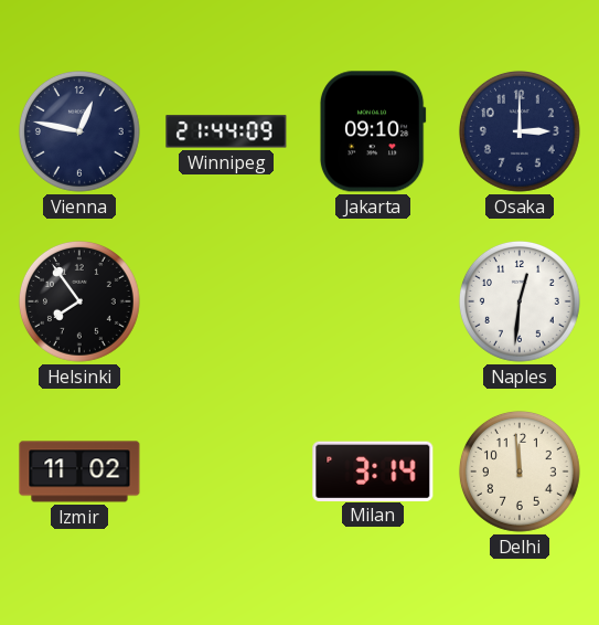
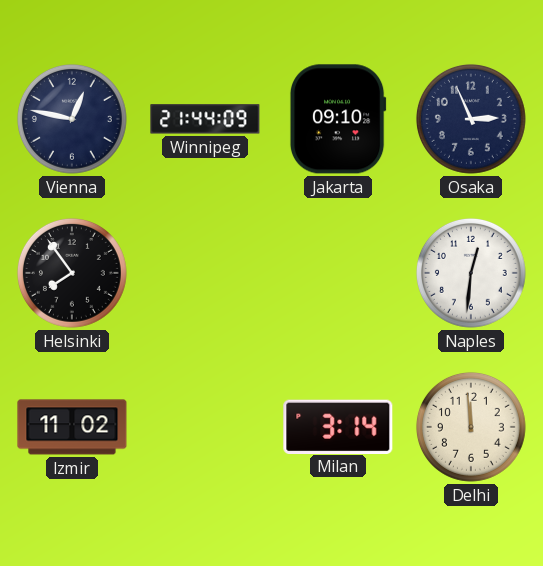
Osaka: 3:00 -> 2:56 (471, 119)
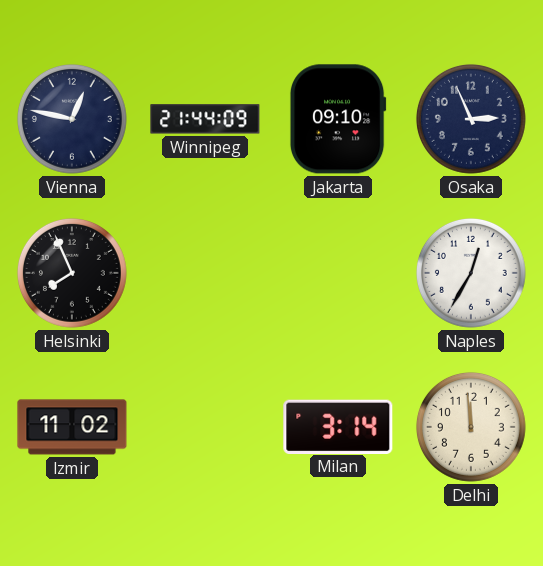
Helsinki: 7:54 -> 7:56 (72, 273)
Naples: 12:31 -> 12:35 (471, 273)
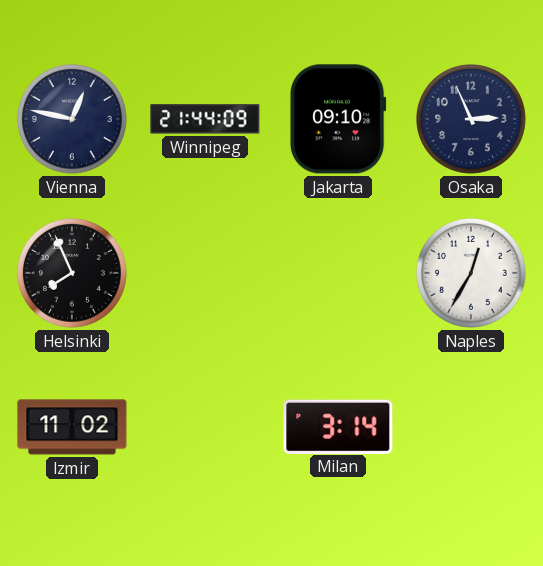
Delhi: 11:59 -> none (471, 427)
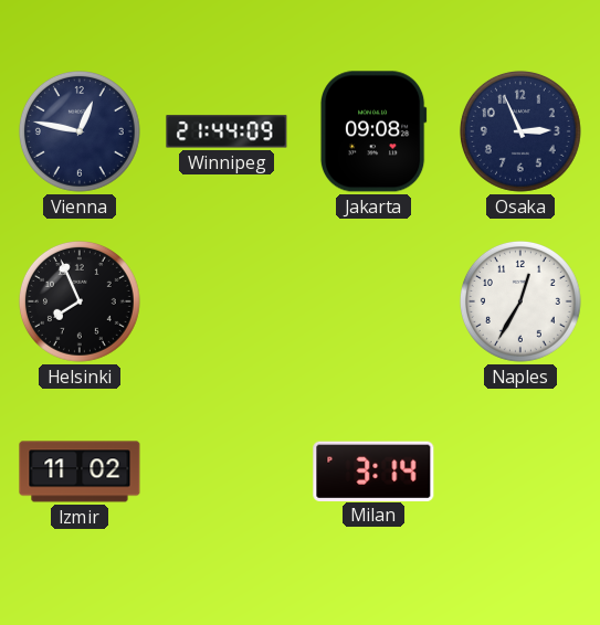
Jakarta: 09:10 -> 09:08 (373, 131)
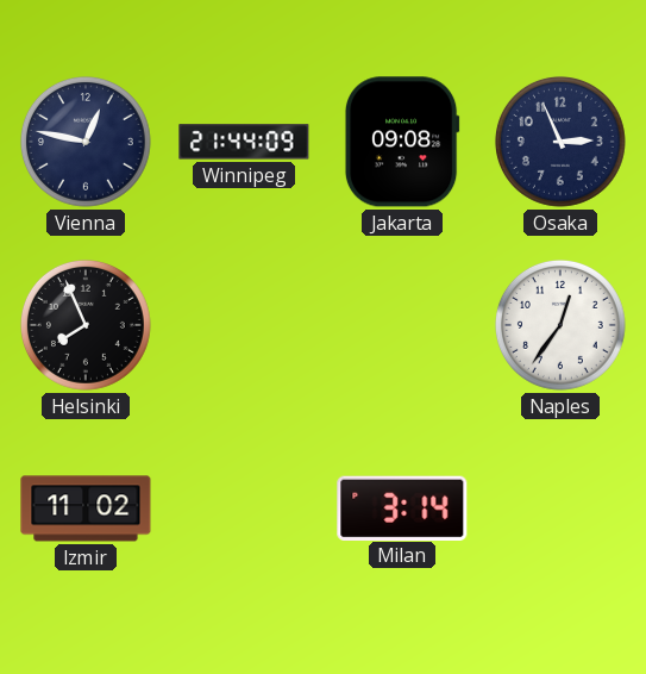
Naples: 12:35 -> 12:36 (560, 325)
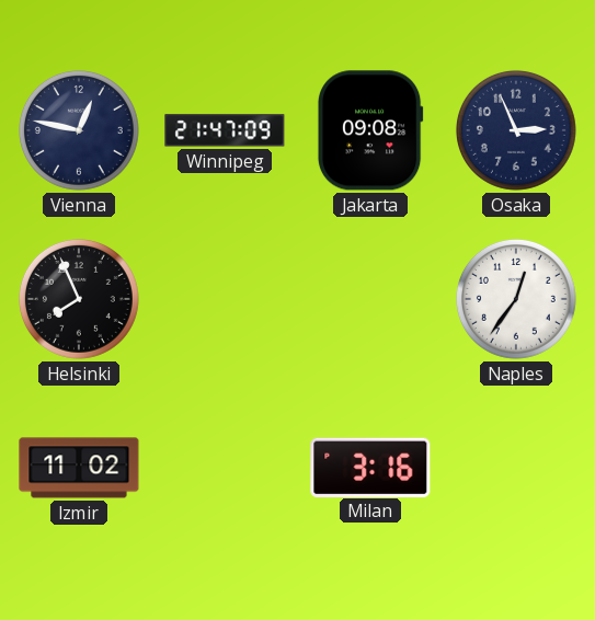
Winnipeg: 21:44 -> 21:47 (225, 130)
Milan: 3:14 -> 3:16 (370, 467)
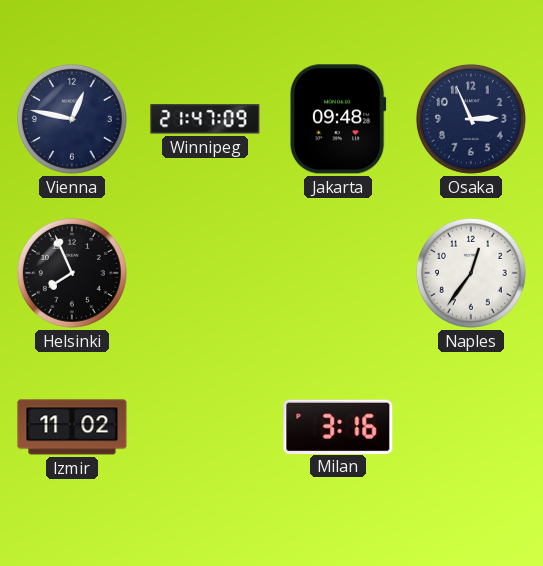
Jakarta: 09:08 -> 09:48 (338, 119)
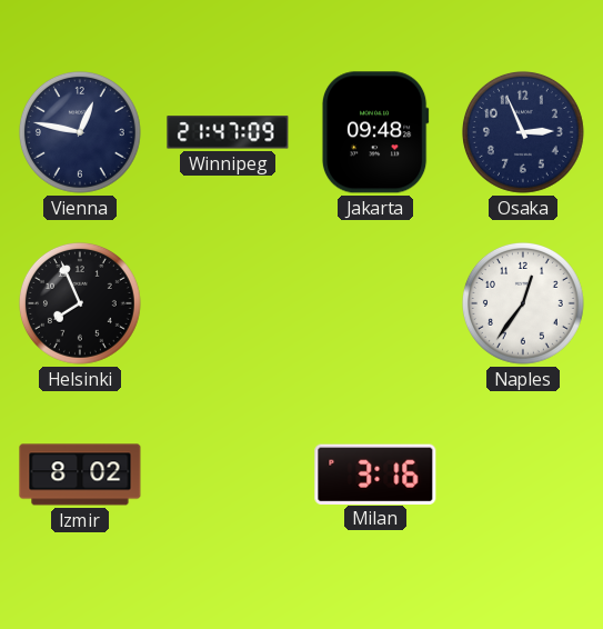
Izmir: 11:02 -> 8:02 (80, 475)
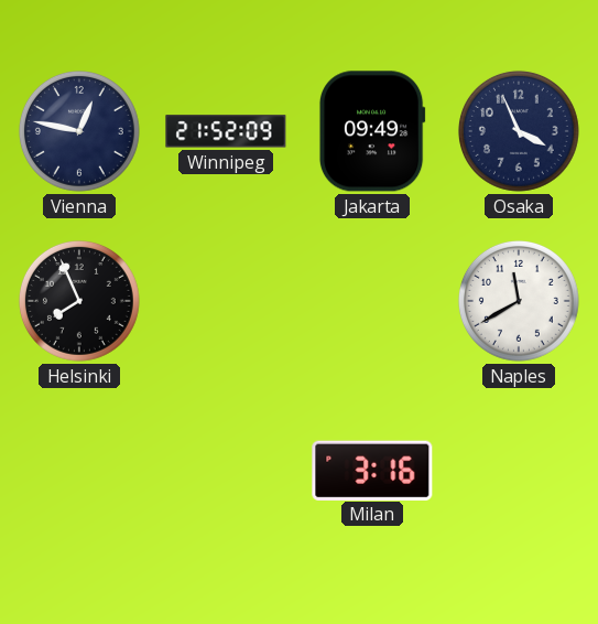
Winnipeg: 21:47 -> 21:52 (226, 131)
Jakarta: 09:48 -> 09:49 (372, 131)
Osaka: 2:56 -> 3:56 (519, 131)
Naples: 12:36 -> 11:40 (519, 301)
Izmir: 8:02 -> none (80, 475)
